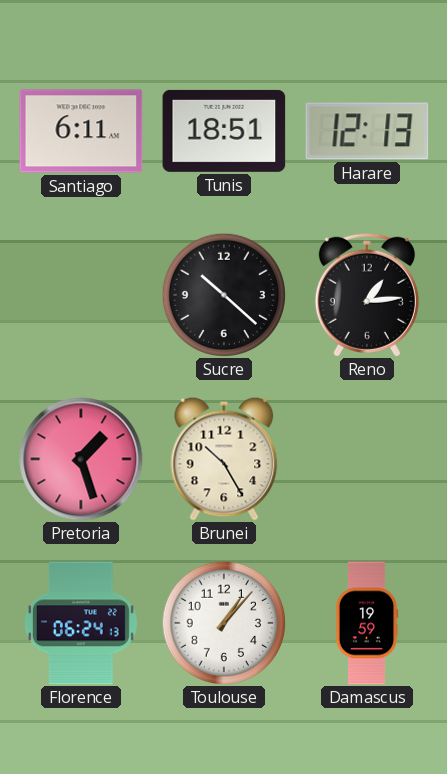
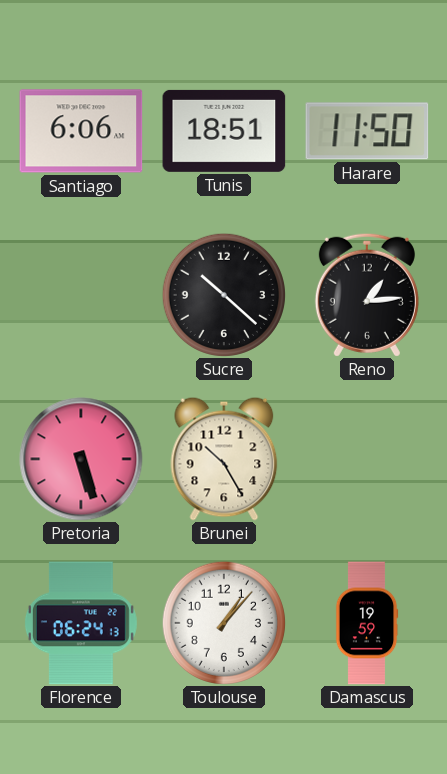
Santiago: 6:11 -> 6:06 (81, 131)
Harare: 12:13 -> 11:50 (367, 131)
Pretoria: 1:27 -> 5:27 (81, 459)
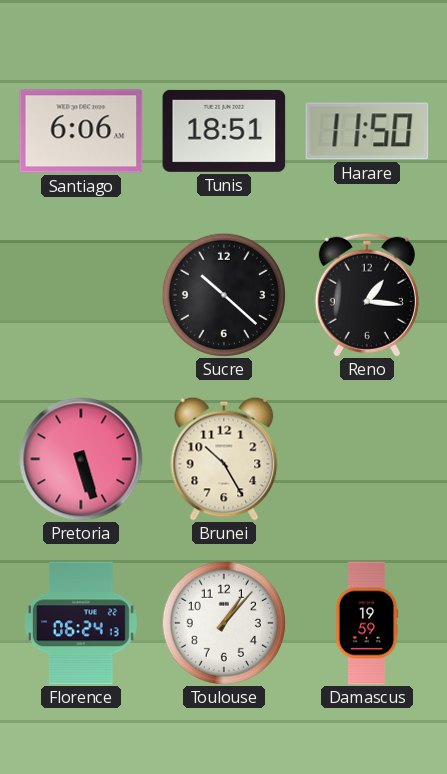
Reno: 1:14 -> 1:16 (367, 295)
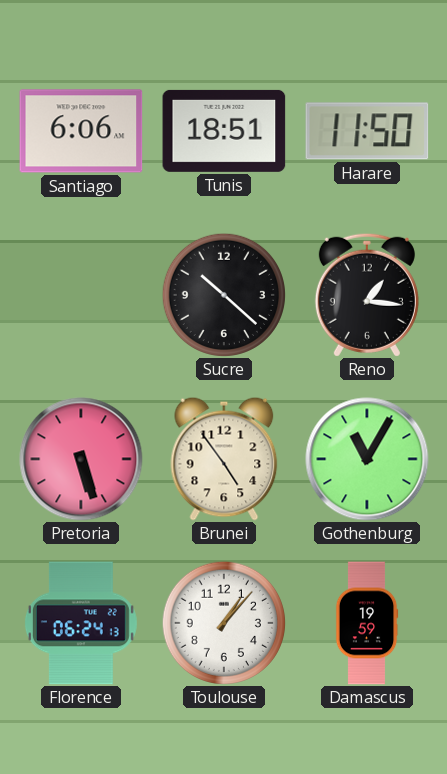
Brunei: 10:25 -> 4:54 (224, 459)
Gothenburg: none -> 11:05 (367, 459)
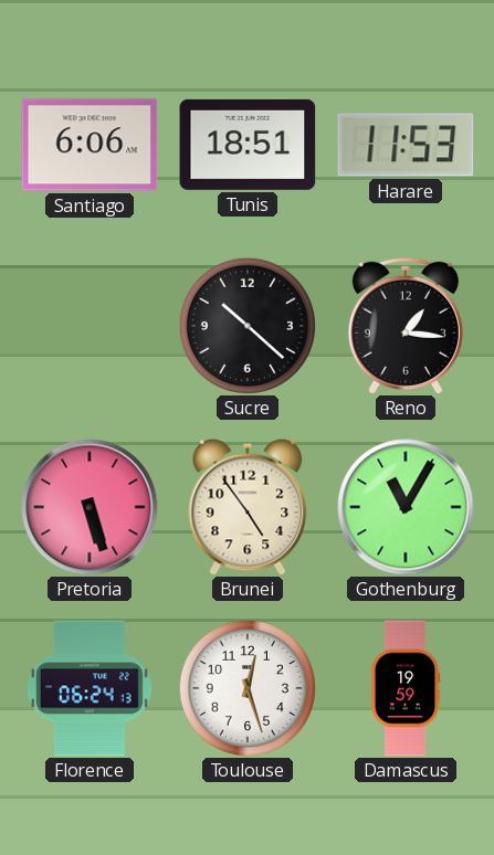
Harare: 11:50 -> 11:53 (406, 145)
Toulouse: 1:07 -> 12:27 (248, 688)
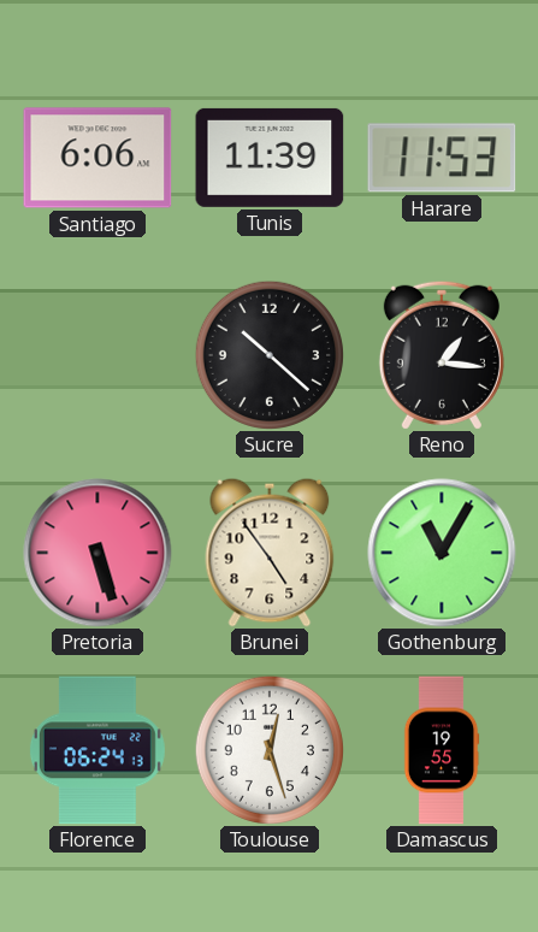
Tunis: 18:51 -> 11:39 (270, 158)
Damascus: 19:59 -> 19:55 (442, 750)
